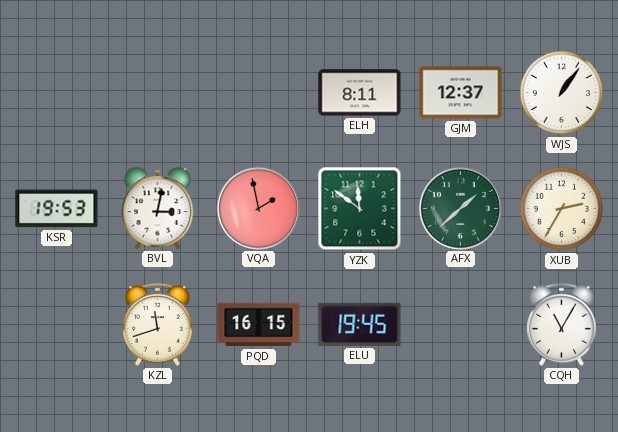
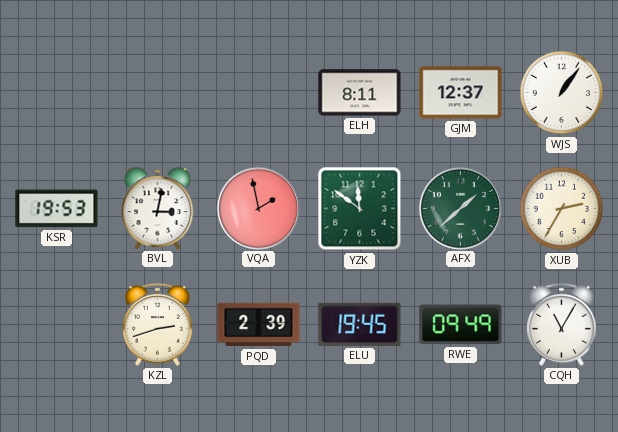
KZL: 11:42 -> 2:42 (158, 324)
PQD: 16:15 -> 2:39 (259, 325)
RWE: none -> 09:49 (461, 325)
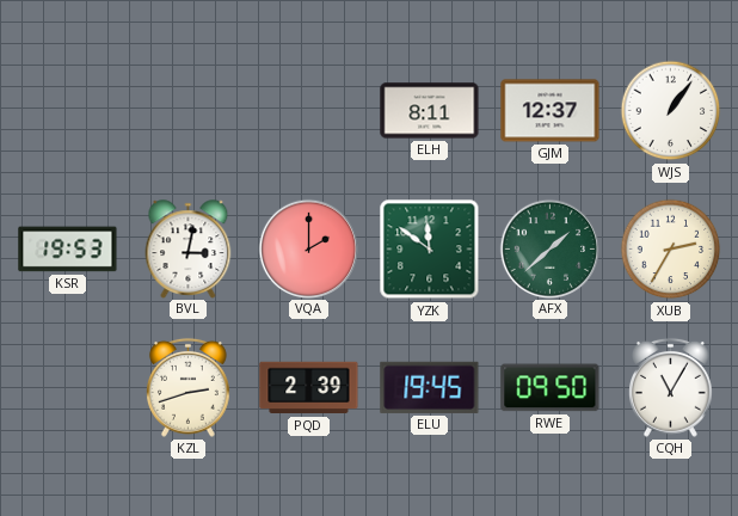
VQA: 1:58 -> 2:00 (308, 248)
RWE: 09:49 -> 09:50 (551, 388)
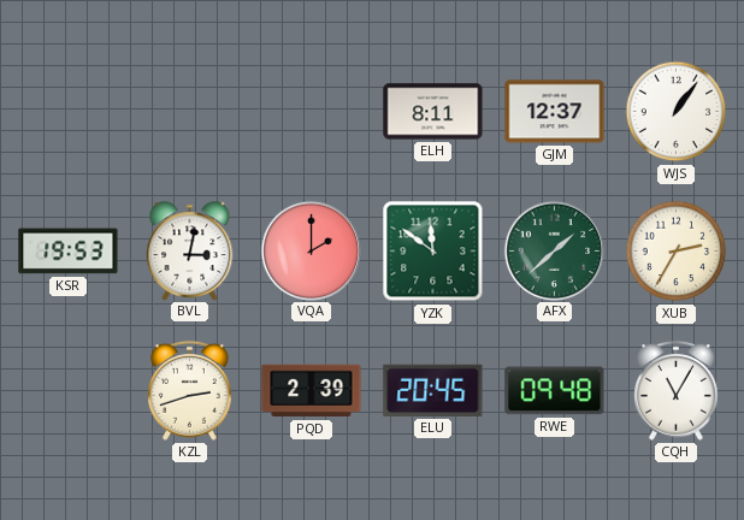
ELU: 19:45 -> 20:45 (433, 390)
RWE: 09:50 -> 09:48 (555, 391)
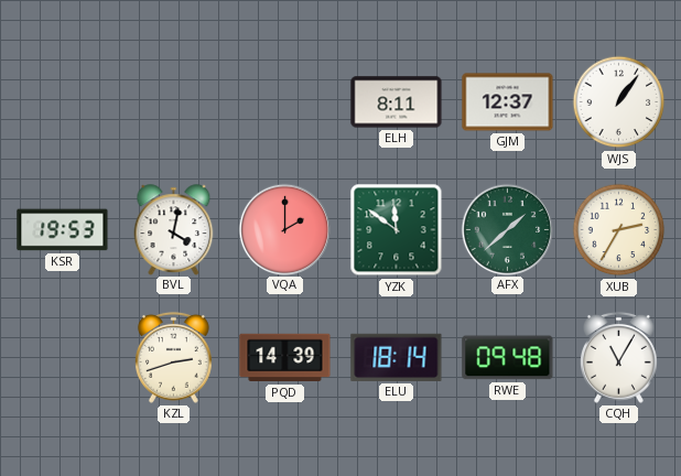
BVL: 3:02 -> 4:02 (174, 229)
PQD: 2:39 -> 14:39 (285, 358)
ELU: 20:45 -> 18:14 (397, 357)
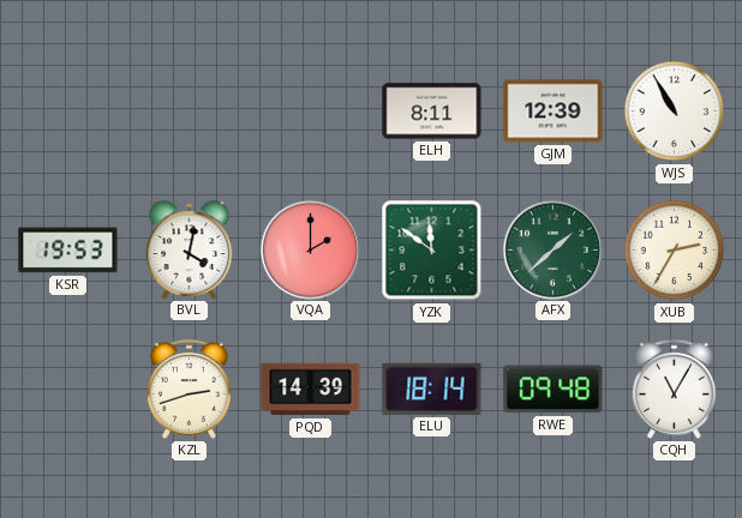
GJM: 12:37 -> 12:39 (553, 112)
WJS: 1:06 -> 10:55 (675, 112)
